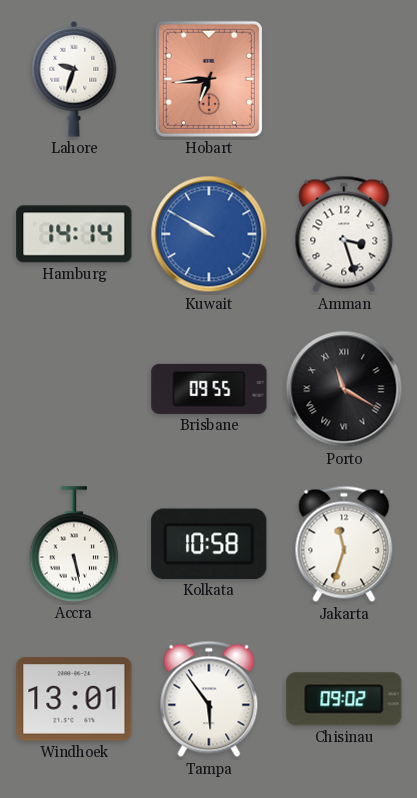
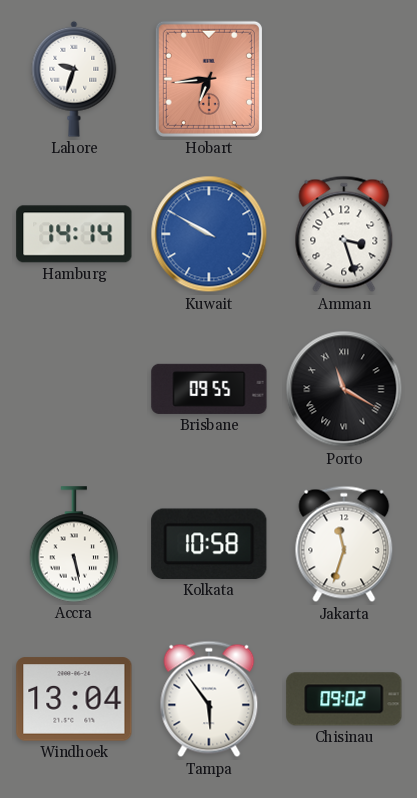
Windhoek: 13:01 -> 13:04 (74, 699)
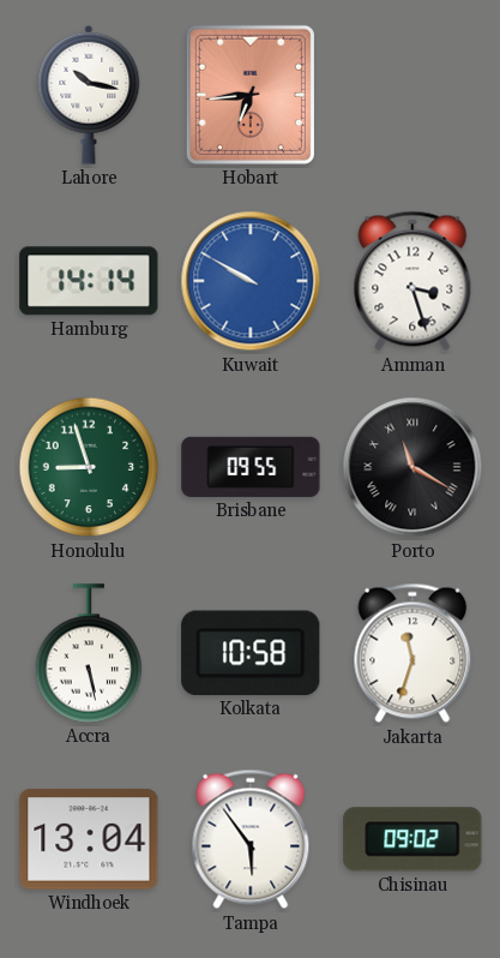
Lahore: 9:33 -> 10:17 (89, 95)
Honolulu: none -> 8:57 (89, 467)
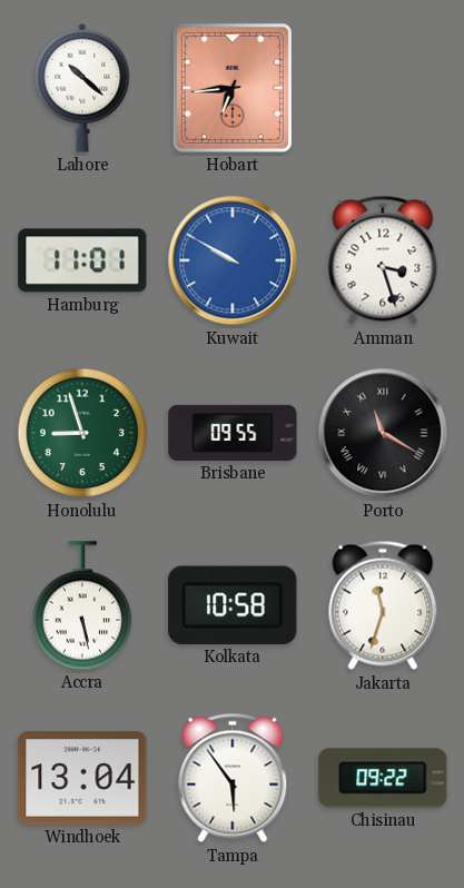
Lahore: 10:17 -> 10:22 (82, 88)
Hamburg: 14:14 -> 11:01 (82, 260)
Chisinau: 09:02 -> 09:22 (383, 778)
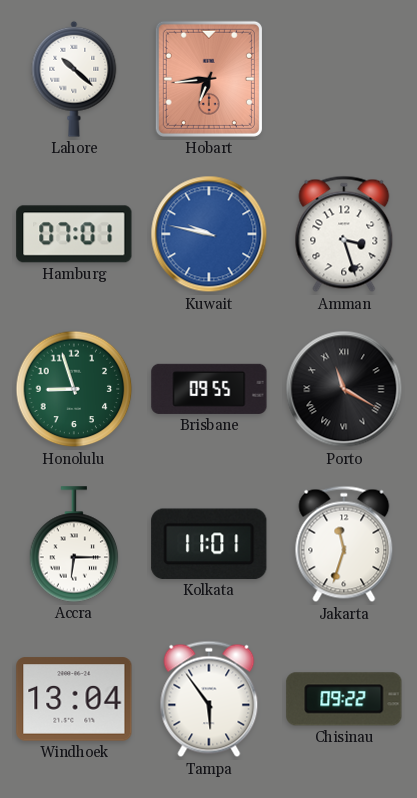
Hamburg: 11:01 -> 07:01 (74, 234)
Kuwait: 9:50 -> 9:47 (209, 234)
Accra: 5:28 -> 6:15 (74, 544)
Kolkata: 10:58 -> 11:01 (209, 544)
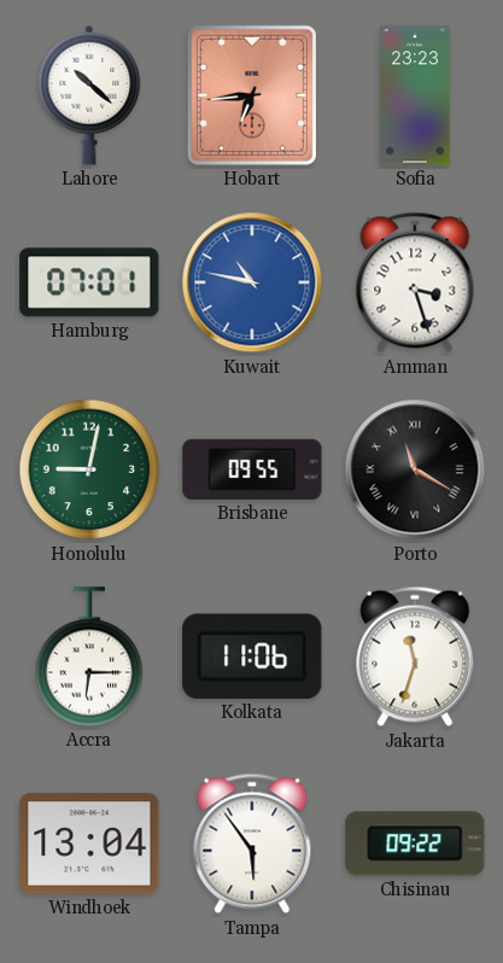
Sofia: none -> 23:23 (415, 95)
Kuwait: 9:47 -> 10:47 (252, 282)
Honolulu: 8:57 -> 9:02 (89, 469)
Kolkata: 11:01 -> 11:06 (252, 656)
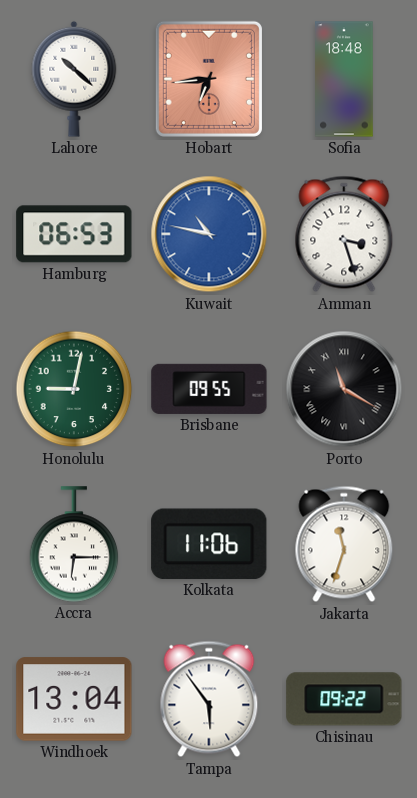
Sofia: 23:23 -> 18:48 (344, 79)
Hamburg: 07:01 -> 06:53 (74, 234)
